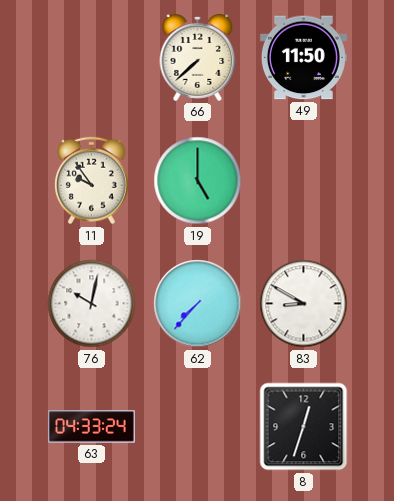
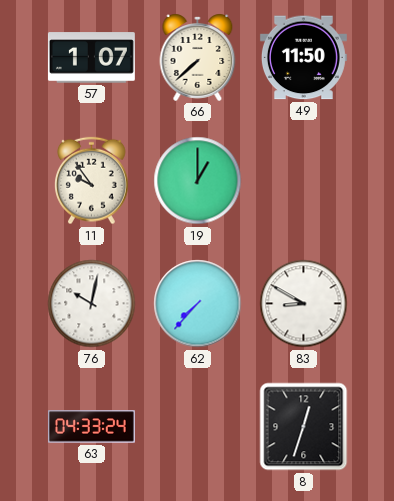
57: none -> 1:07 (91, 58)
19: 5:00 -> 1:00 (198, 181)
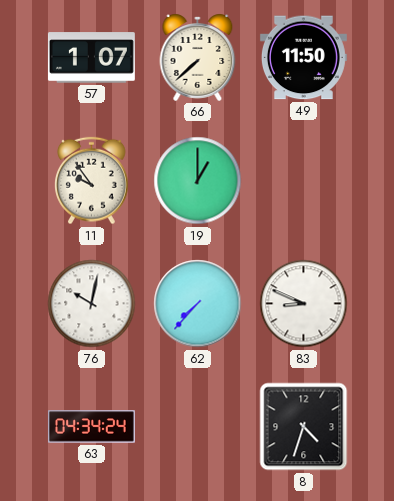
83: 8:50 -> 8:49 (304, 304)
63: 04:33 -> 04:34 (91, 427)
8: 12:33 -> 4:33 (304, 427)
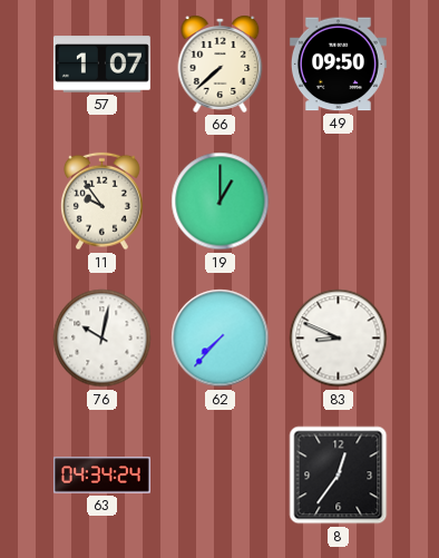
49: 11:50 -> 09:50 (338, 65)
8: 4:33 -> 12:36 (339, 476)
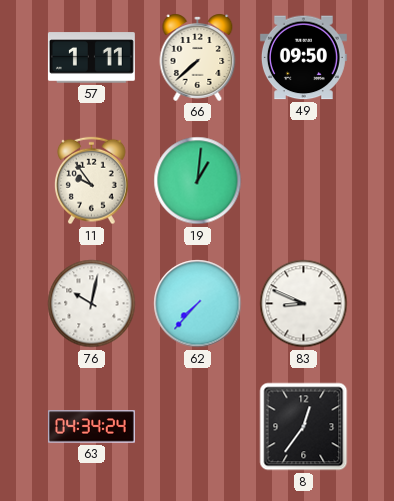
57: 1:07 -> 1:11 (91, 58)
19: 1:00 -> 1:01 (198, 181)
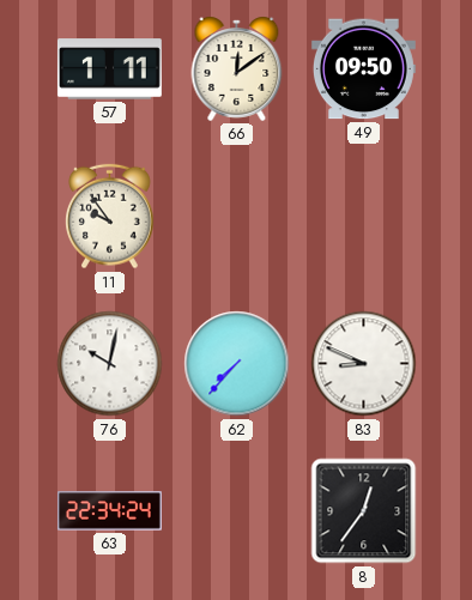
66: 7:38 -> 12:09 (237, 68)
19: 1:01 -> none (198, 181)
63: 04:34 -> 22:34 (109, 511)
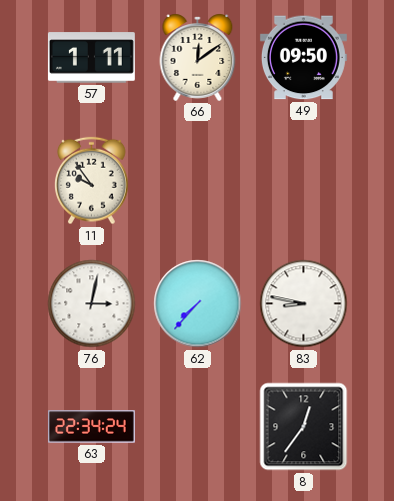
76: 10:02 -> 3:02 (92, 304)
83: 8:49 -> 8:47 (304, 304)
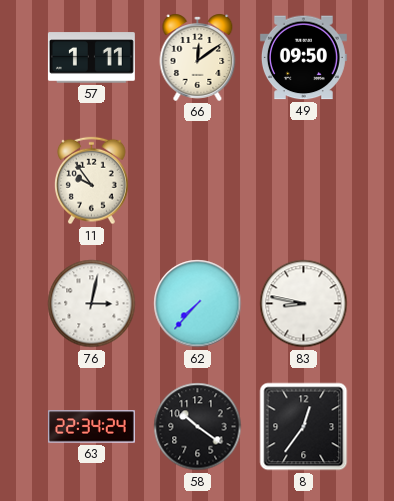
58: none -> 10:21 (198, 427)
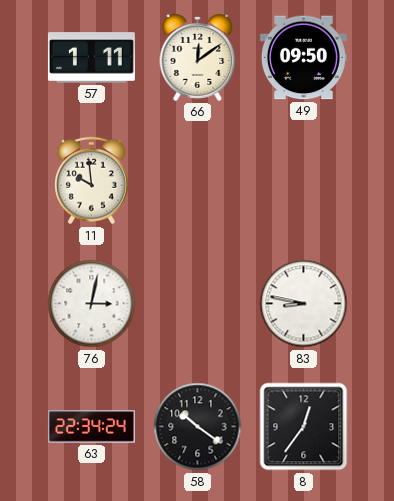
11: 9:54 -> 9:59 (92, 181)
62: 7:37 -> none (198, 304)
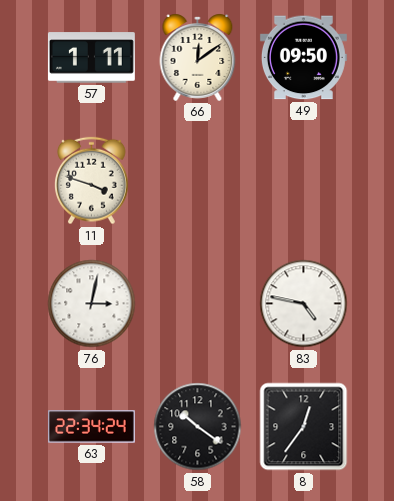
11: 9:59 -> 3:48 (92, 181)
83: 8:47 -> 4:47 (304, 304)
